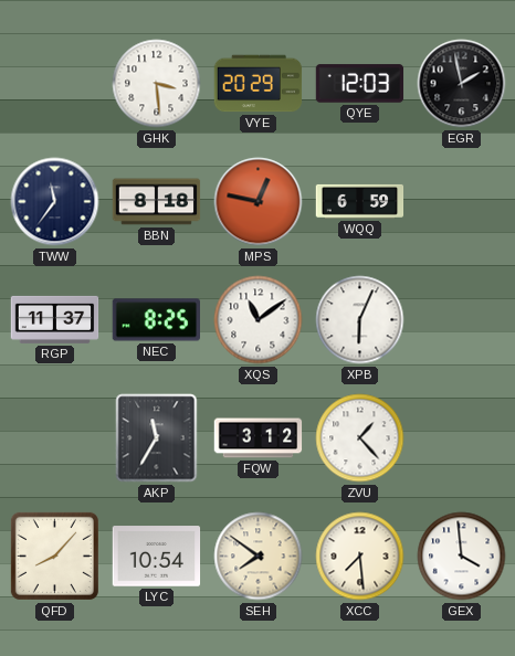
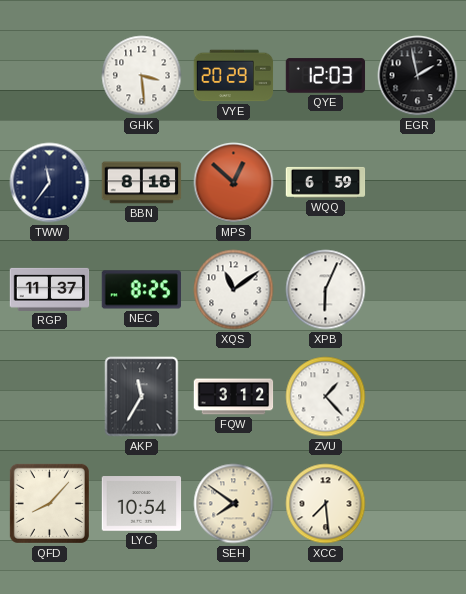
MPS: 12:47 -> 12:52 (234, 183)
GEX: 3:59 -> none (462, 557)
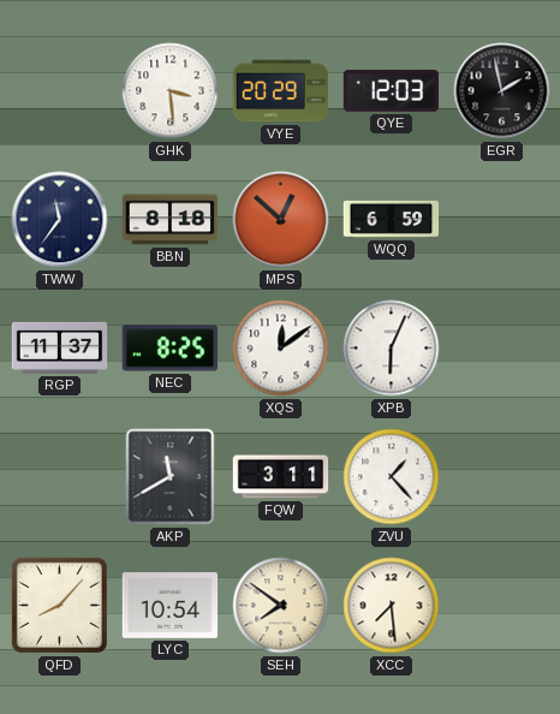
XQS: 11:09 -> 12:09 (281, 349)
AKP: 11:35 -> 11:40 (171, 477)
FQW: 3:12 -> 3:11 (281, 477)
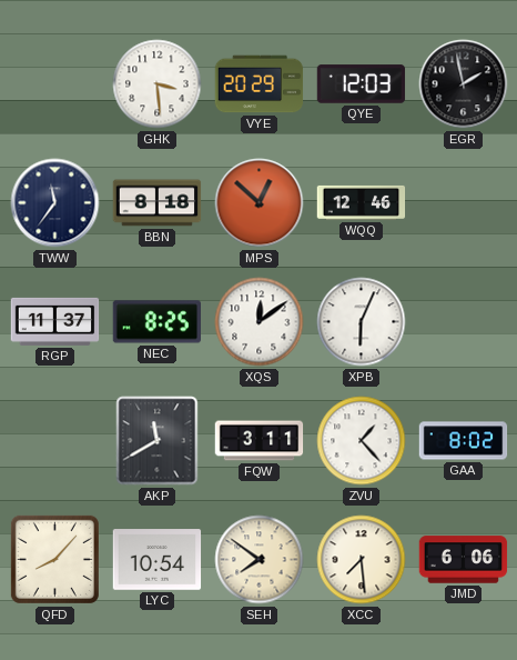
WQQ: 6:59 -> 12:46 (362, 202)
GAA: none -> 8:02 (464, 441)
JMD: none -> 6:06 (464, 560)
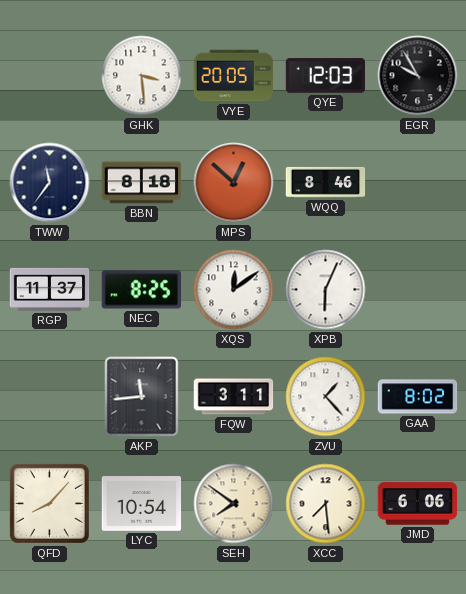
VYE: 20:29 -> 20:05 (234, 76)
EGR: 1:58 -> 9:55 (418, 76)
WQQ: 12:46 -> 8:46 (326, 182)
AKP: 11:40 -> 11:44 (142, 397)
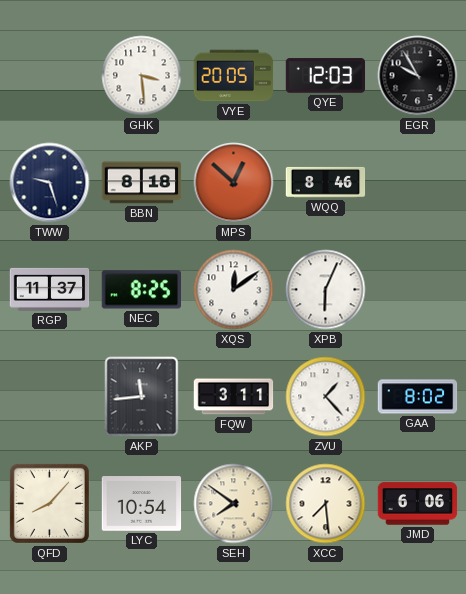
TWW: 11:36 -> 9:27 (50, 183)
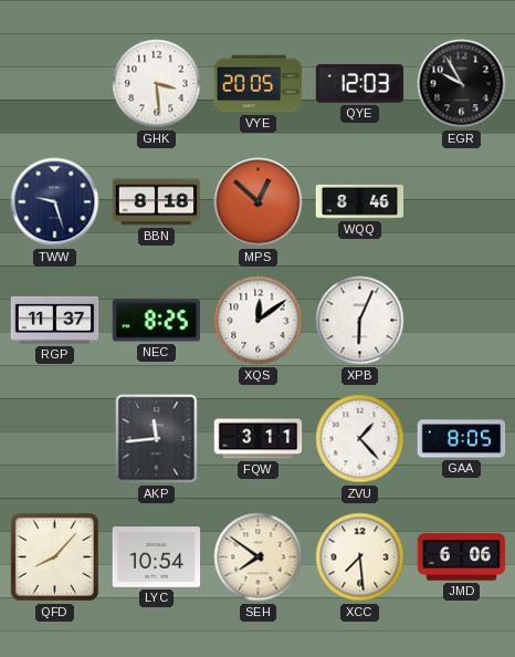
GAA: 8:02 -> 8:05 (462, 439)
